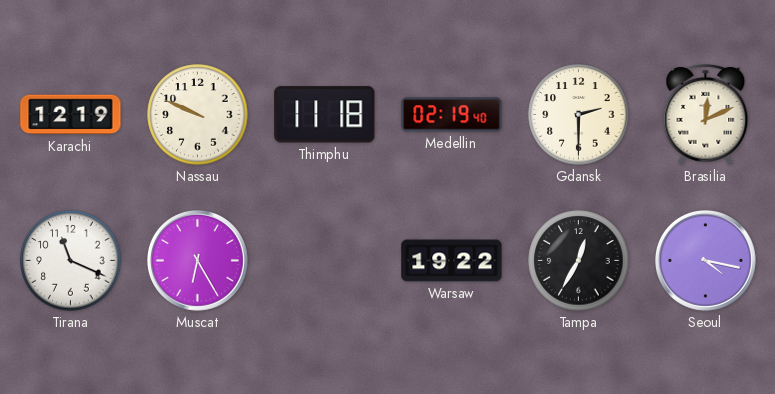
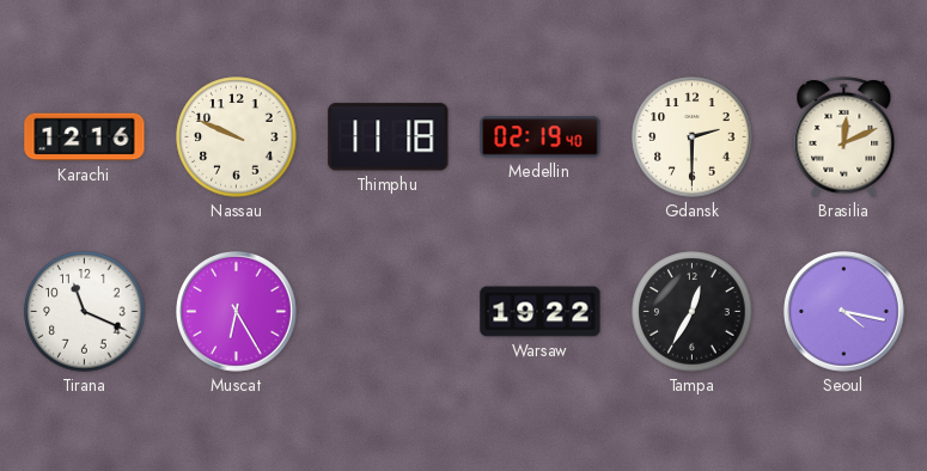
Karachi: 12:19 -> 12:16 (85, 137)
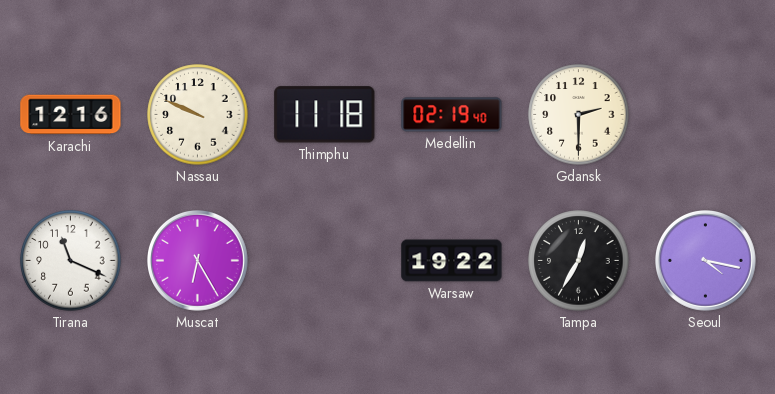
Brasilia: 12:11 -> none (844, 136)
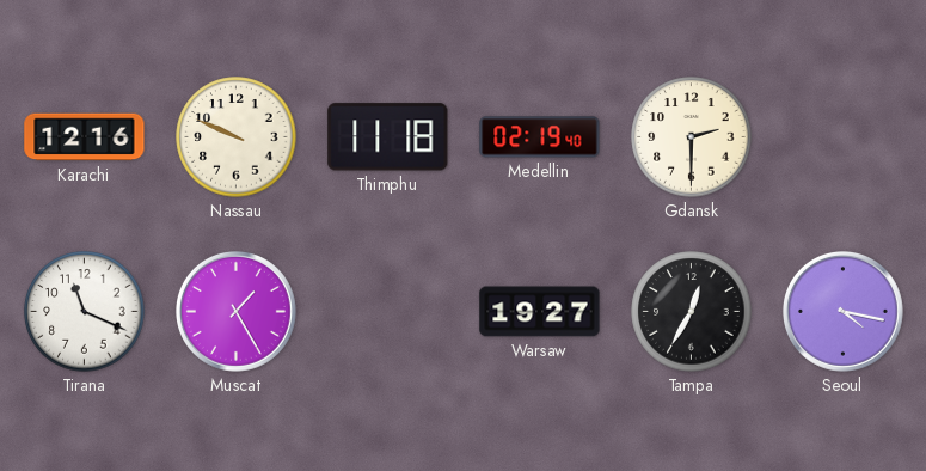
Muscat: 6:25 -> 1:25 (237, 312)
Warsaw: 19:22 -> 19:27 (540, 312)
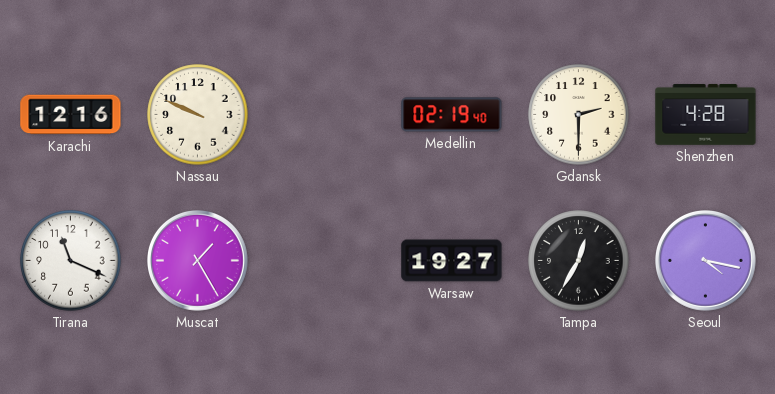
Thimphu: 11:18 -> none (388, 137)
Shenzhen: none -> 4:28 (706, 115)
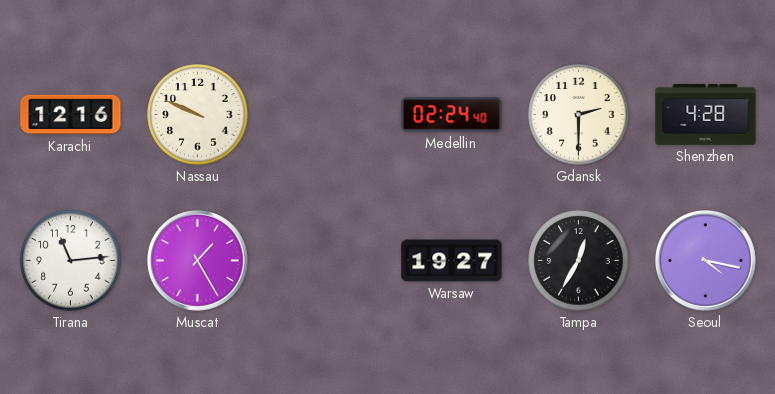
Medellin: 02:19 -> 02:24 (452, 115)
Tirana: 11:19 -> 11:14 (71, 261)
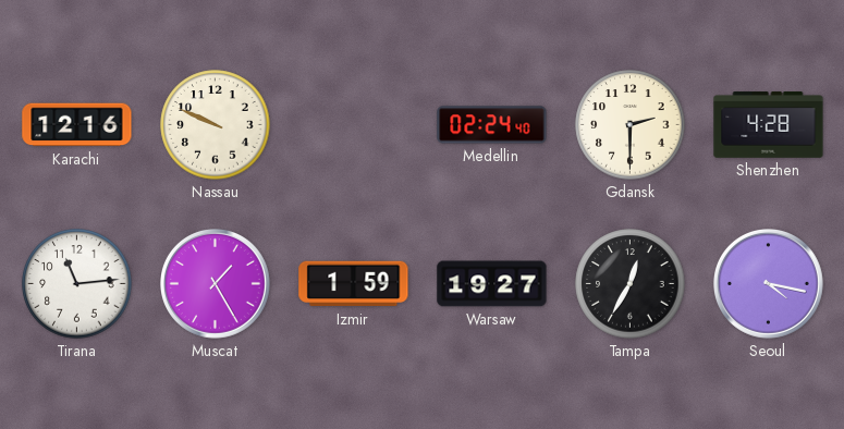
Izmir: none -> 1:59 (354, 284)
